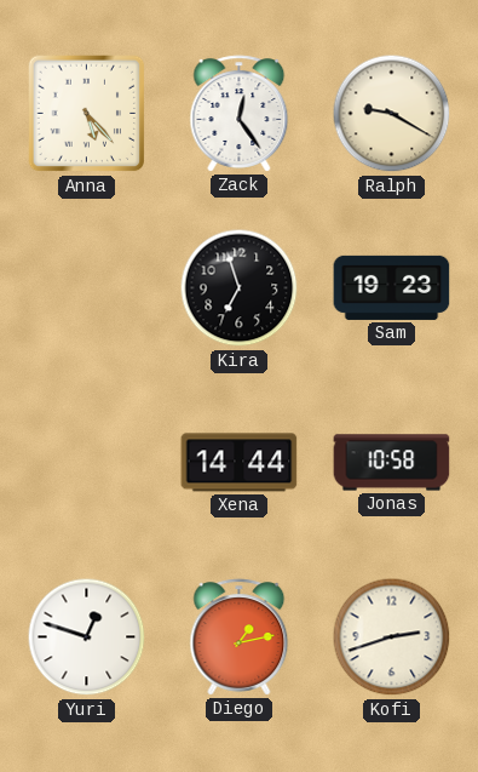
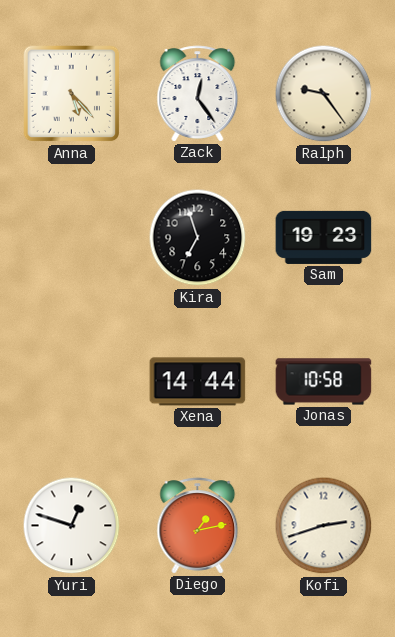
Ralph: 9:20 -> 9:24 (324, 94)
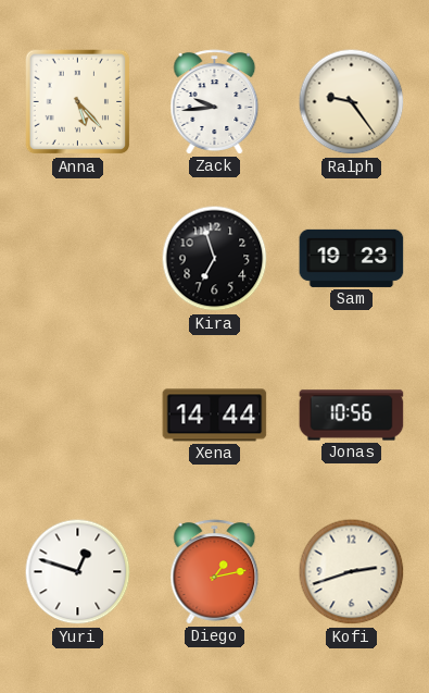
Zack: 12:24 -> 9:44 (215, 102)
Jonas: 10:58 -> 10:56 (352, 416)
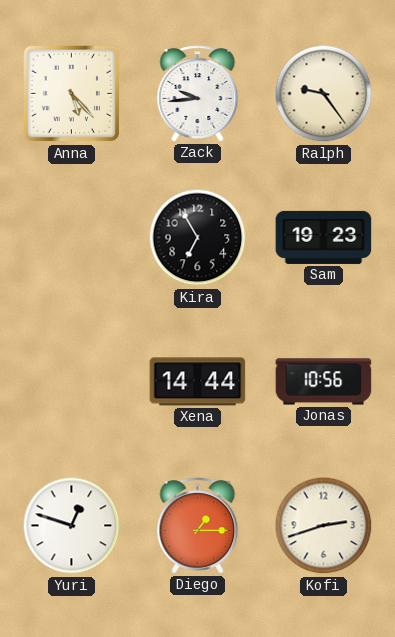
Kira: 6:57 -> 6:55 (198, 238)
Diego: 1:13 -> 1:15 (198, 526)
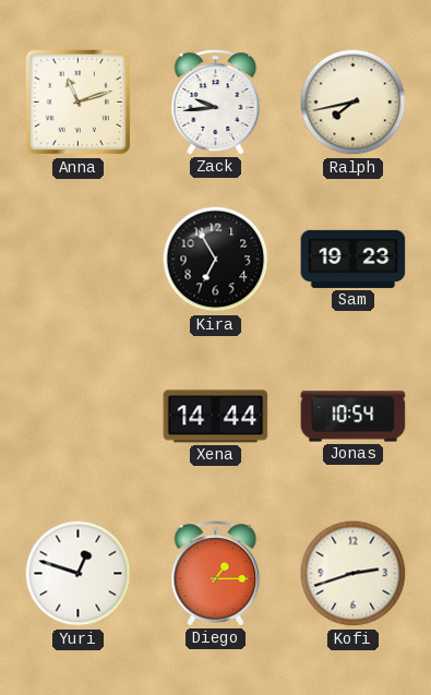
Anna: 5:23 -> 11:12 (79, 103)
Ralph: 9:24 -> 7:43 (354, 103)
Jonas: 10:56 -> 10:54 (354, 417)
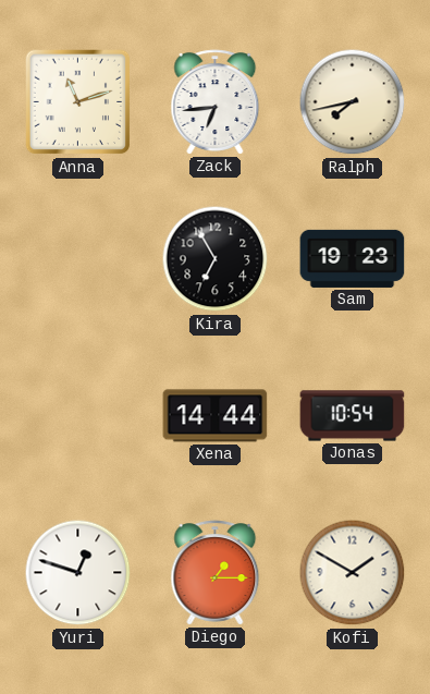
Zack: 9:44 -> 6:44 (216, 102)
Kofi: 2:42 -> 1:50 (353, 573)
